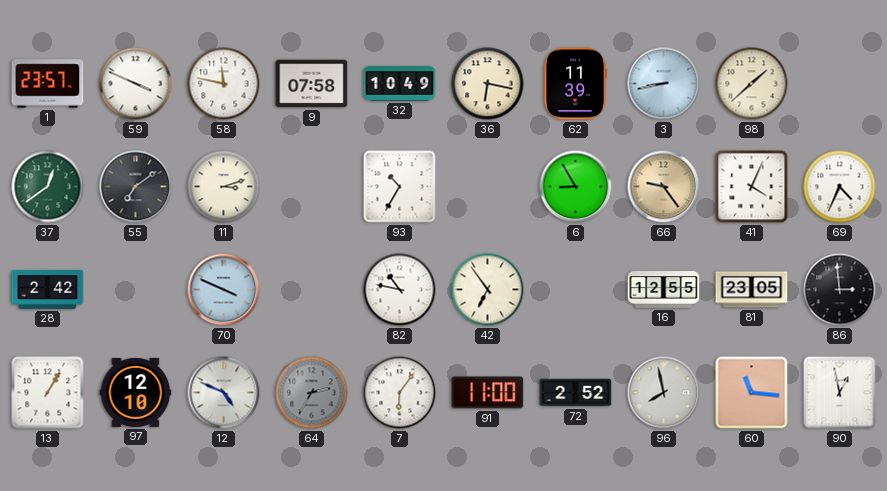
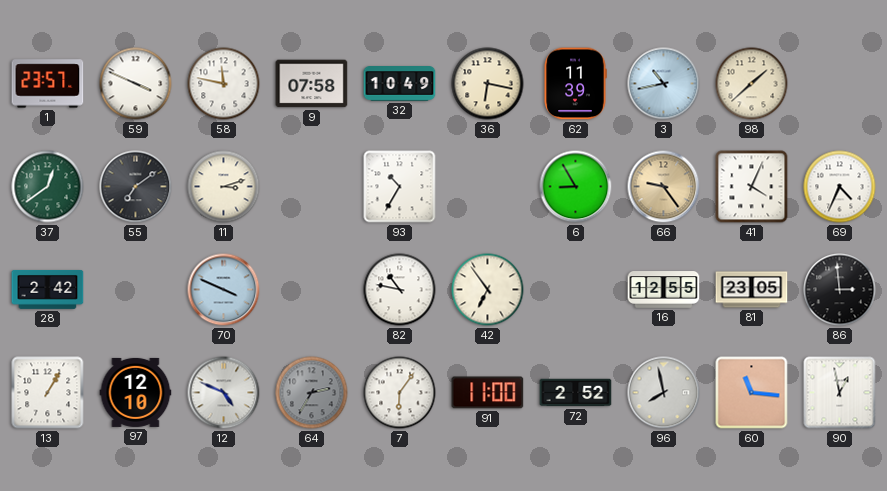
3: 8:43 -> 10:43 (664, 84)
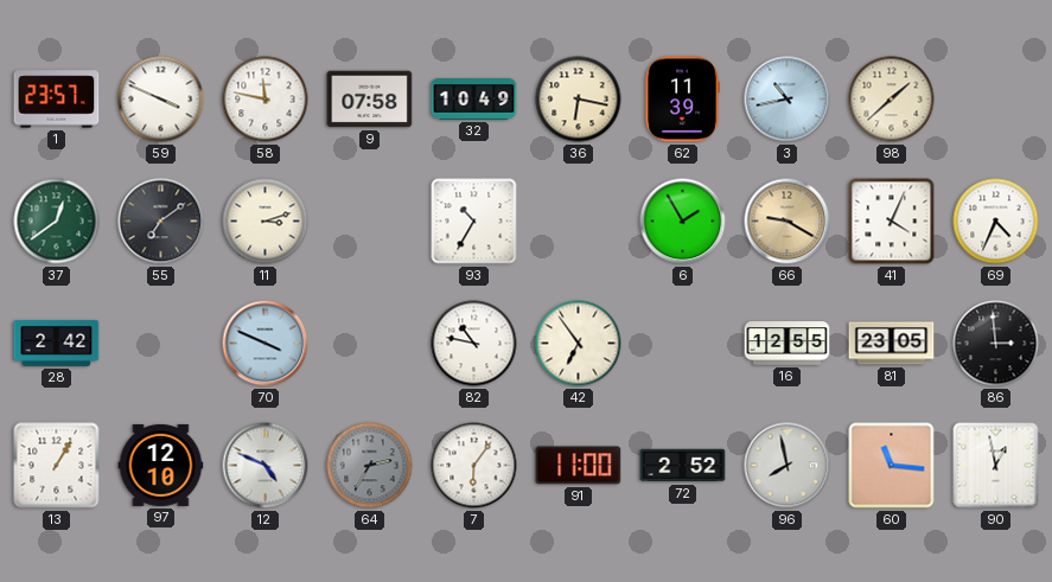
6: 8:55 -> 1:55 (683, 222)
66: 9:24 -> 9:20 (788, 222)
